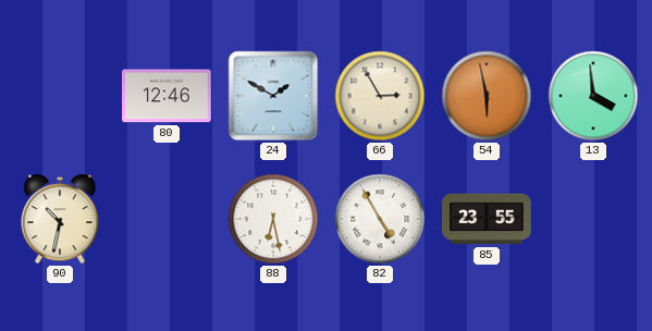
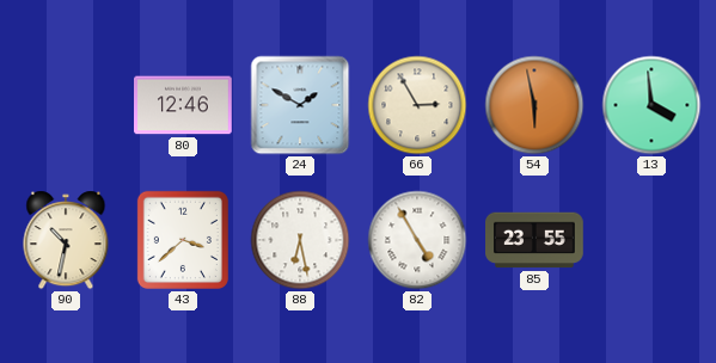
43: none -> 3:38 (183, 240)
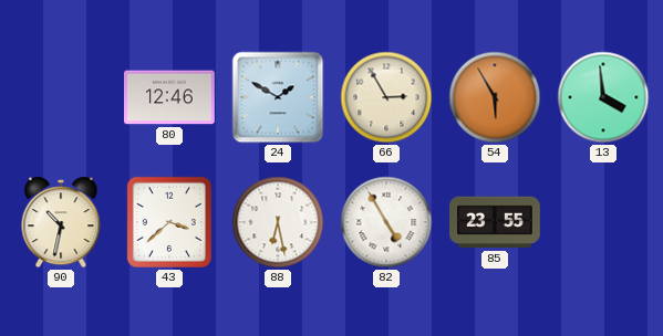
54: 5:58 -> 5:55 (495, 97)
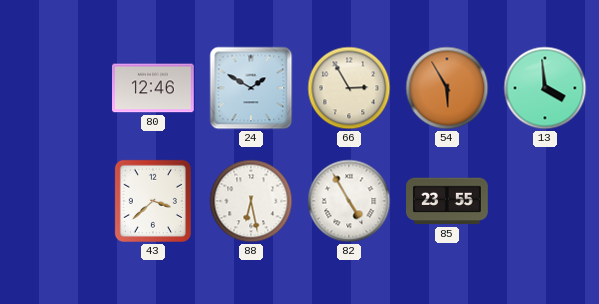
90: 10:32 -> none (61, 222)
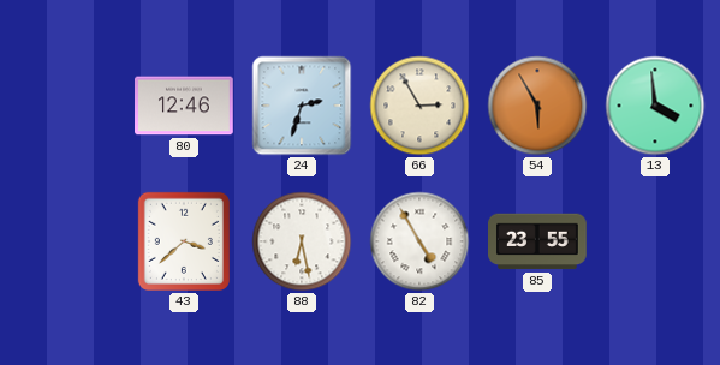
24: 1:50 -> 2:33 (302, 106)
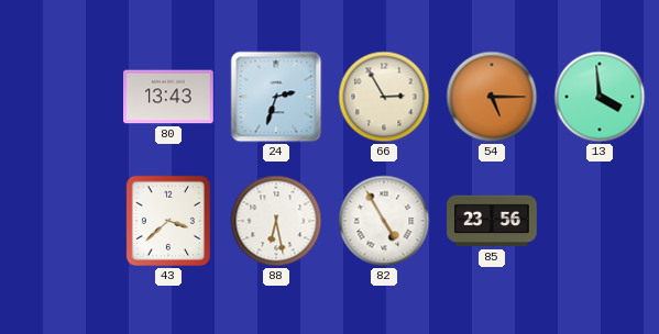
80: 12:46 -> 13:43 (169, 97)
54: 5:55 -> 5:15 (492, 97)
85: 23:55 -> 23:56 (493, 221)
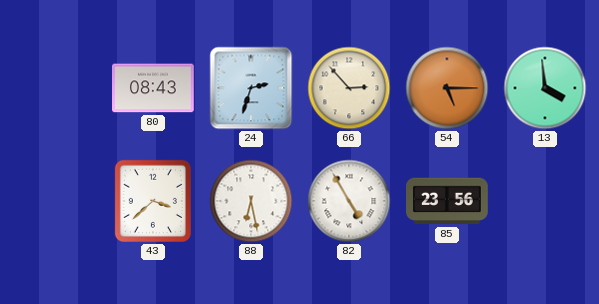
80: 13:43 -> 08:43 (154, 88)
66: 2:55 -> 2:53 (349, 88)
